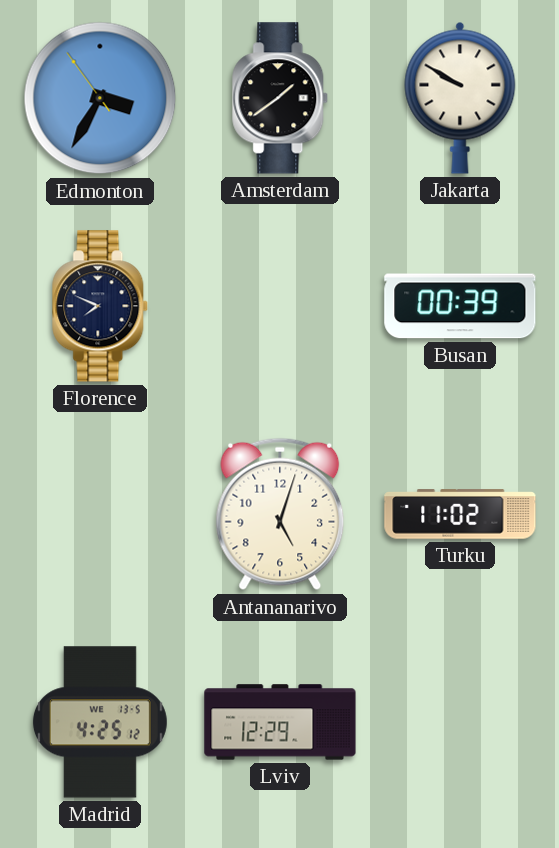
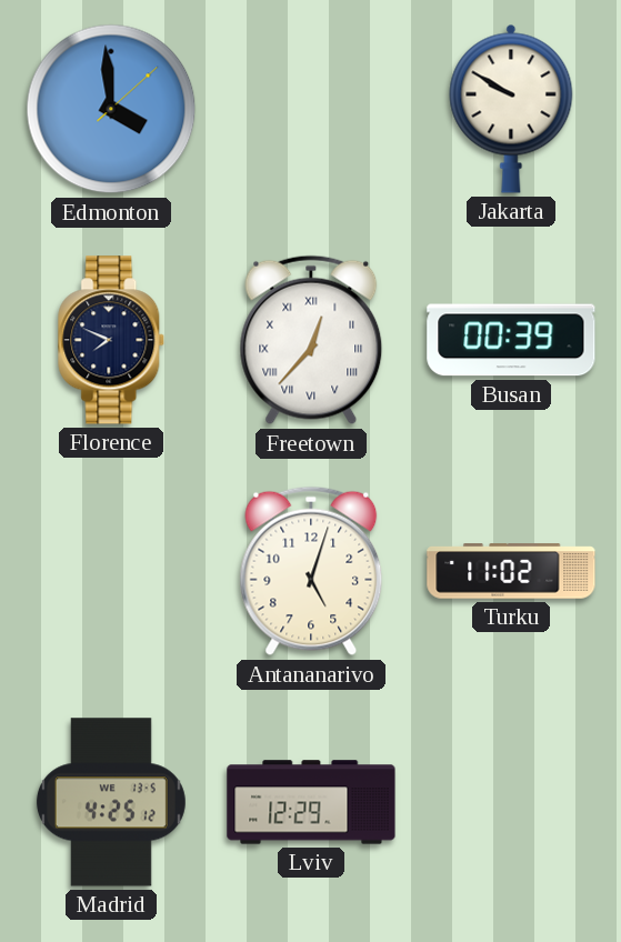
Edmonton: 3:34 -> 3:59 (111, 109)
Amsterdam: 1:39 -> none (281, 98)
Freetown: none -> 12:37 (311, 340)
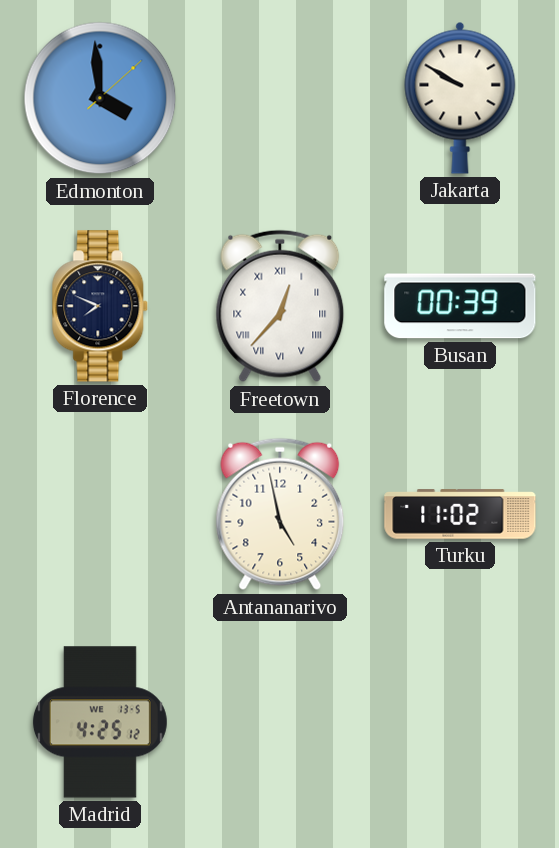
Antananarivo: 5:03 -> 4:58 (280, 514)
Lviv: 12:29 -> none (311, 802)
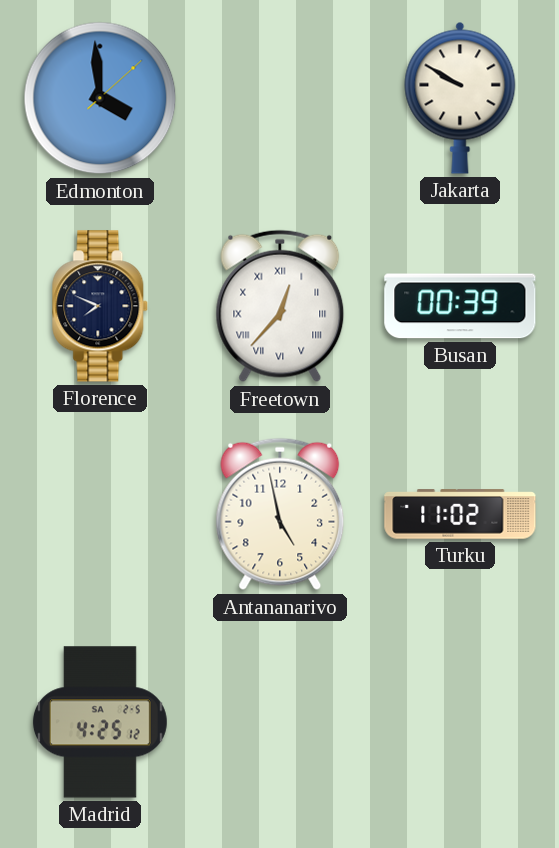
Madrid date: WE 13-5 -> SA 2-5 (100, 722)
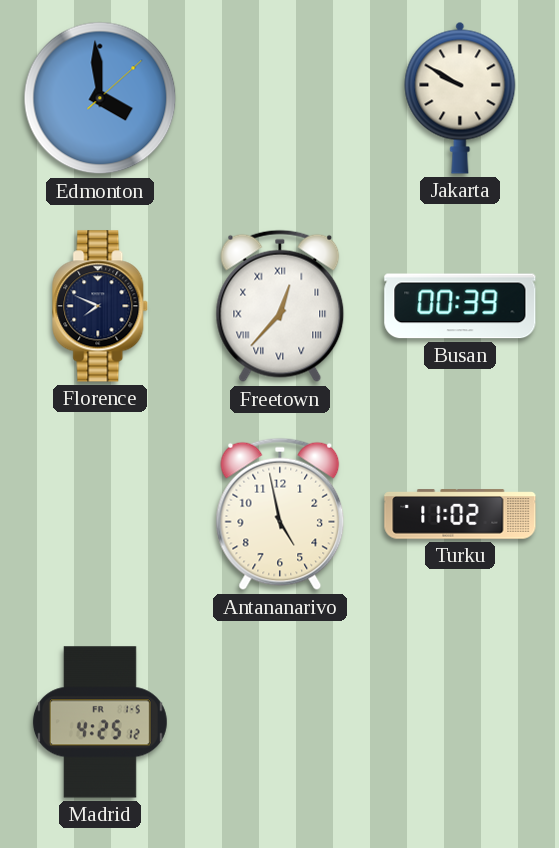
Madrid date: SA 2-5 -> FR 1-5 (100, 722)
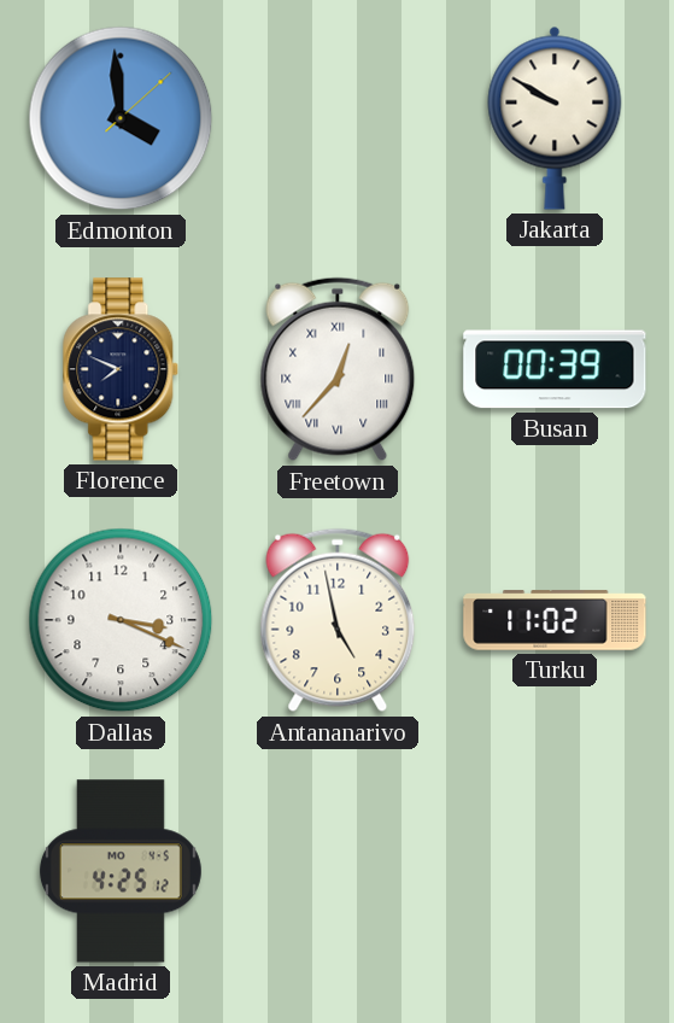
Dallas: none -> 3:19 (121, 620)
Madrid date: FR 1-5 -> MO 4-5 (121, 871)
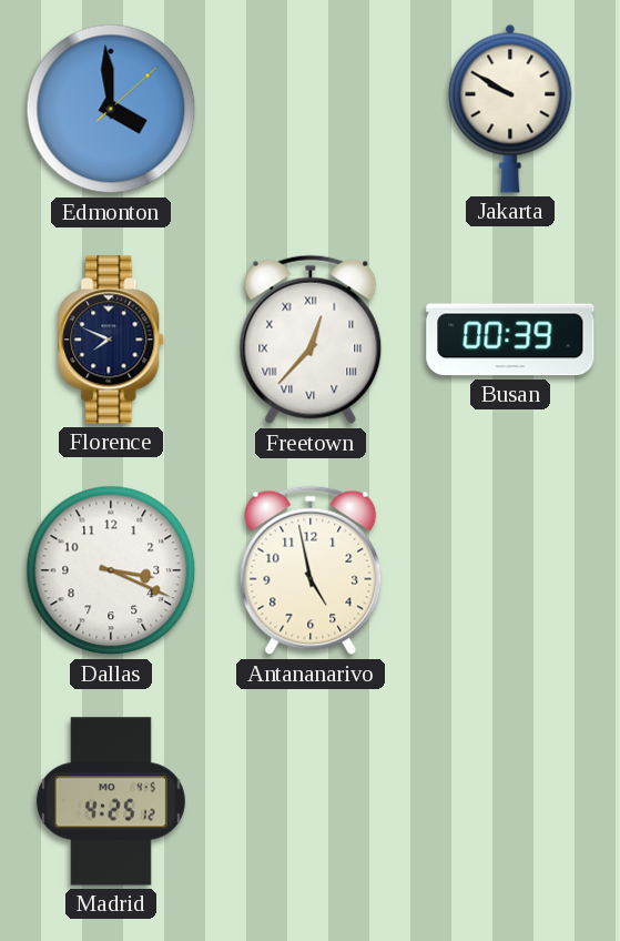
Turku: 11:02 -> none (555, 620)
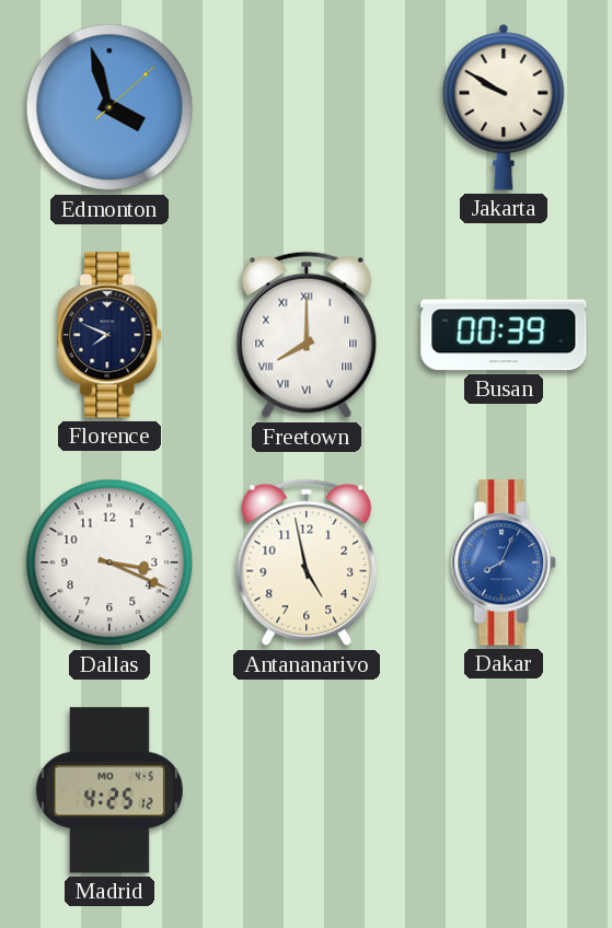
Edmonton: 3:59 -> 3:57 (109, 107)
Freetown: 12:37 -> 8:00 (307, 335)
Dakar: none -> 8:04 (505, 562)
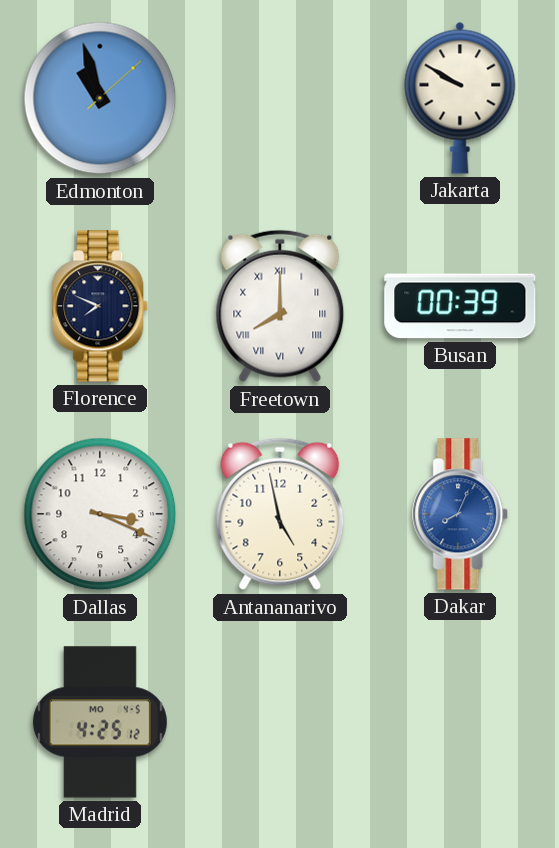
Edmonton: 3:57 -> 10:57 (100, 98)
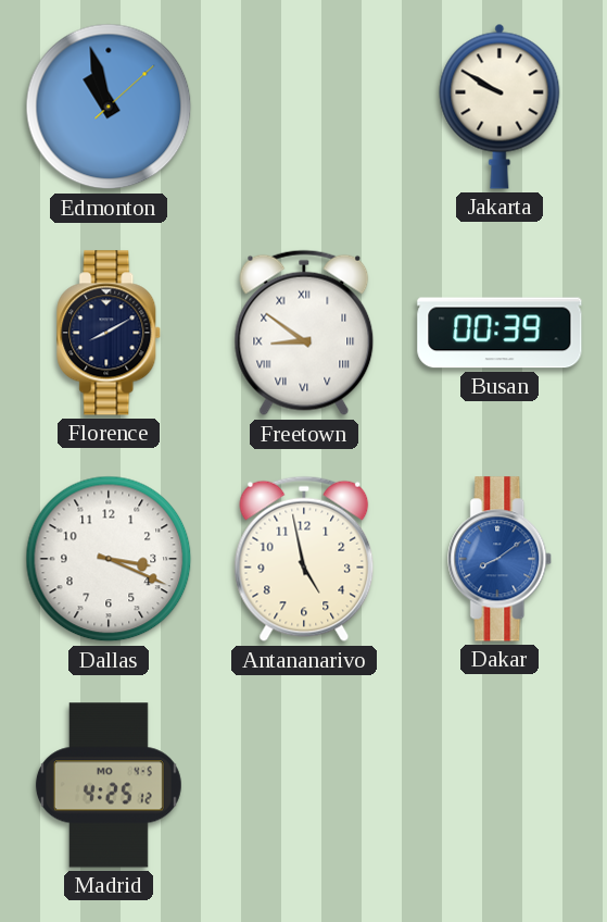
Florence: 7:49 -> 8:10 (110, 333)
Freetown: 8:00 -> 8:51 (304, 333)
Dakar: 8:04 -> 8:09 (501, 559)
